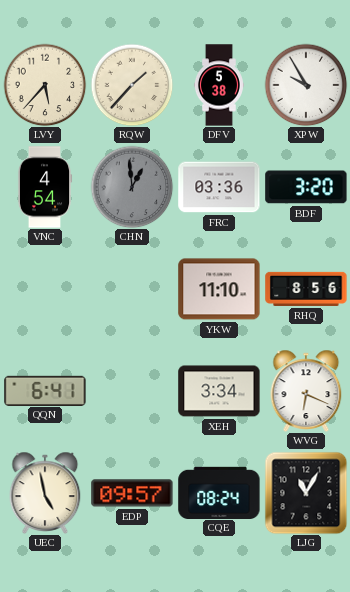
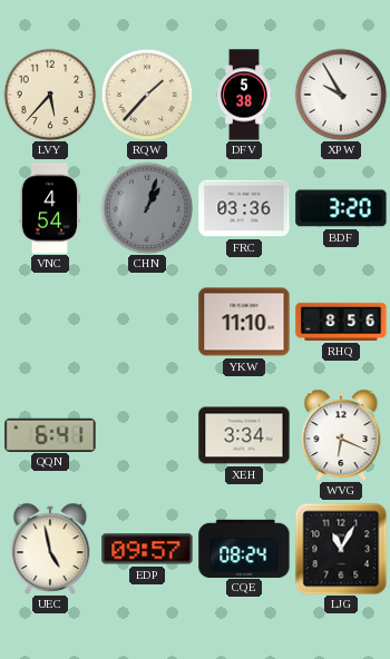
CHN: 12:59 -> 1:03 (147, 208)
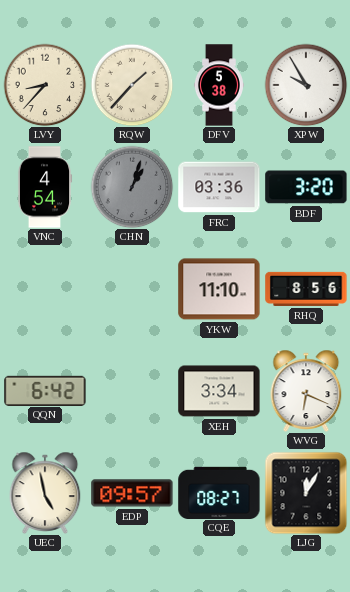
LVY: 5:37 -> 8:37 (45, 85)
QQN: 6:41 -> 6:42 (45, 390)
CQE: 08:24 -> 08:27 (219, 492)
LJG: 11:05 -> 12:05 (306, 493)
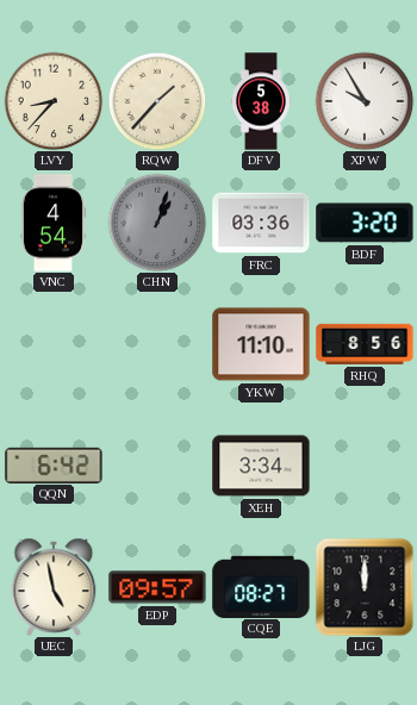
WVG: 6:19 -> none (306, 390)
LJG: 12:05 -> 12:00 (365, 587)
